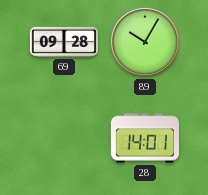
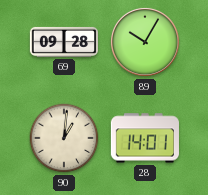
90: none -> 1:01 (64, 138)
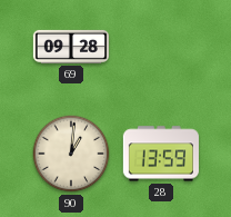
89: 10:05 -> none (145, 42)
28: 14:01 -> 13:59 (161, 154)
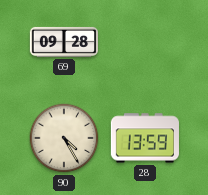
90: 1:01 -> 4:25 (64, 138)
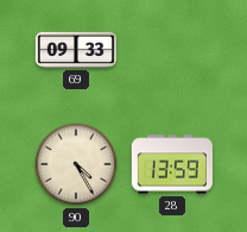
69: 09:28 -> 09:33 (75, 50)
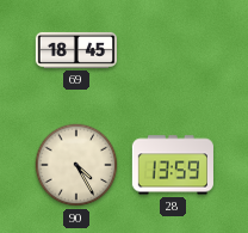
69: 09:33 -> 18:45 (75, 50)
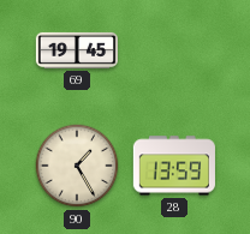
69: 18:45 -> 19:45 (76, 50)
90: 4:25 -> 1:25 (77, 166)
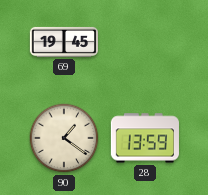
90: 1:25 -> 1:21 (64, 138)
